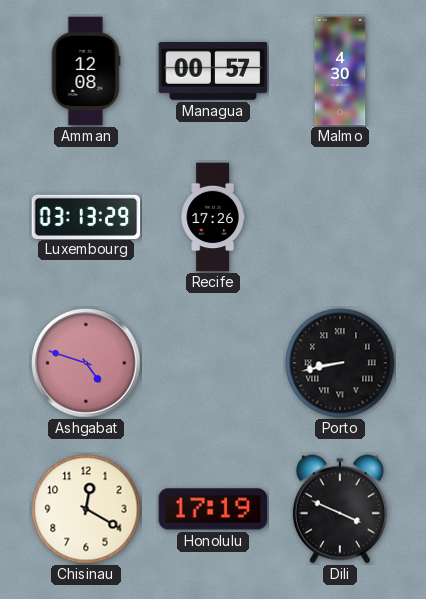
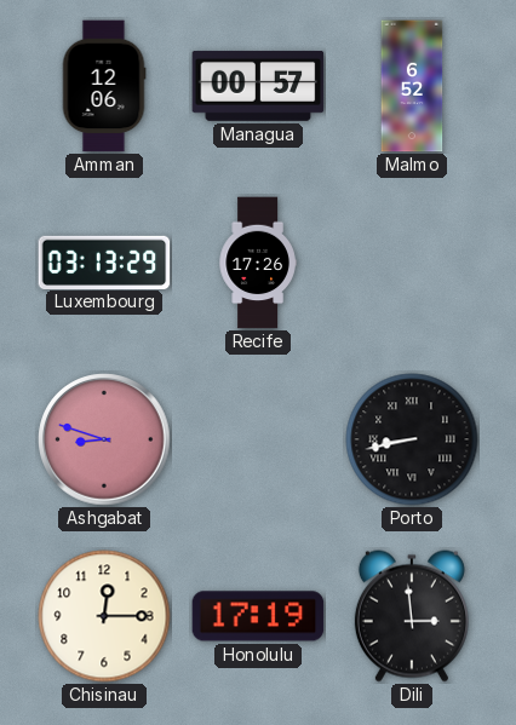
Amman: 12:08 -> 12:06 (104, 86)
Malmo: 4:30 -> 6:52 (412, 86)
Ashgabat: 4:48 -> 8:48 (104, 439)
Chisinau: 12:20 -> 12:15 (104, 616)
Dili: 3:49 -> 2:59 (412, 616)
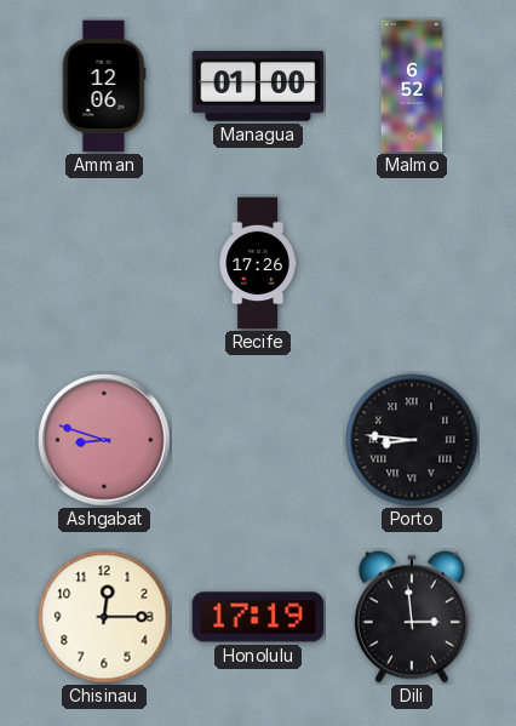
Managua: 00:57 -> 01:00 (258, 86)
Luxembourg: 03:13 -> none (104, 261)
Porto: 8:43 -> 8:46 (412, 440)
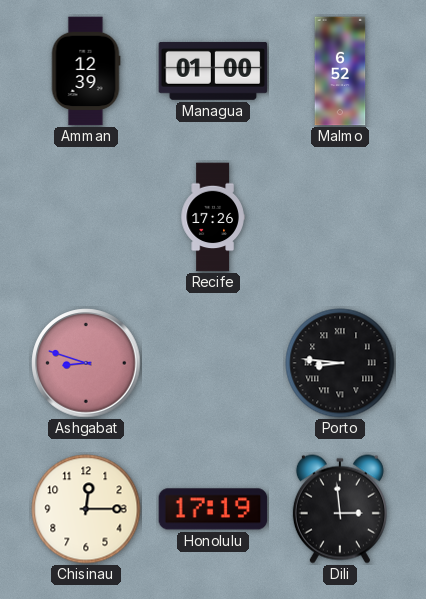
Amman: 12:06 -> 12:39 (86, 71)
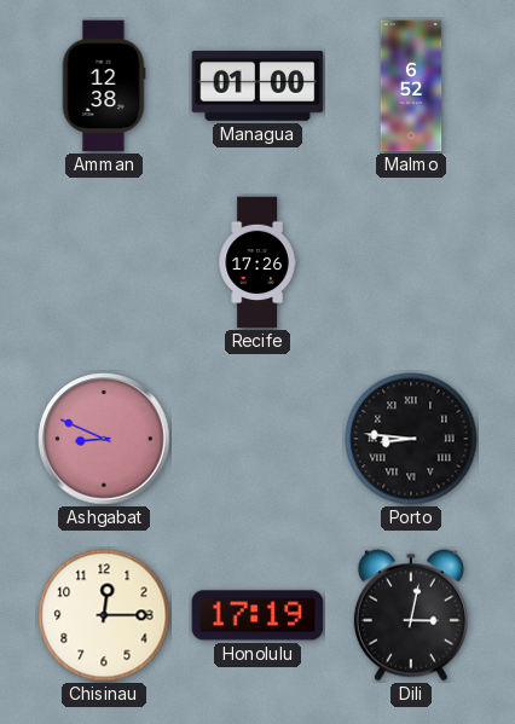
Amman: 12:39 -> 12:38 (104, 86)
Ashgabat: 8:48 -> 8:49 (104, 439)
Dili: 2:59 -> 3:02 (411, 615)
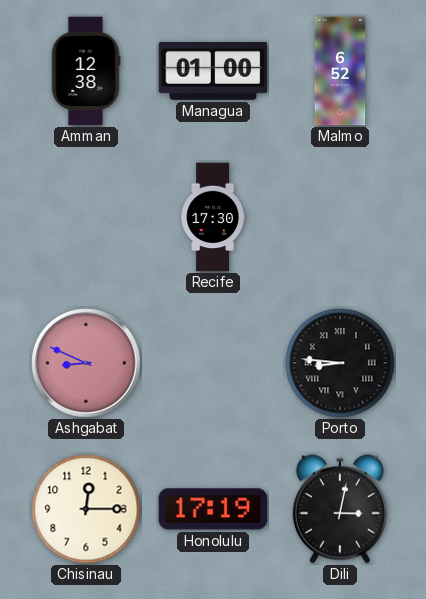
Recife: 17:26 -> 17:30 (213, 217)
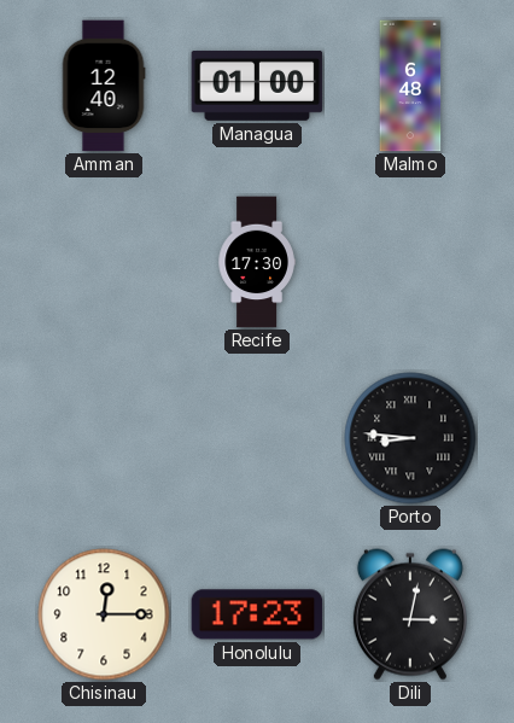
Amman: 12:38 -> 12:40 (104, 86)
Malmo: 6:52 -> 6:48 (410, 86)
Ashgabat: 8:49 -> none (86, 363)
Honolulu: 17:19 -> 17:23 (257, 614)
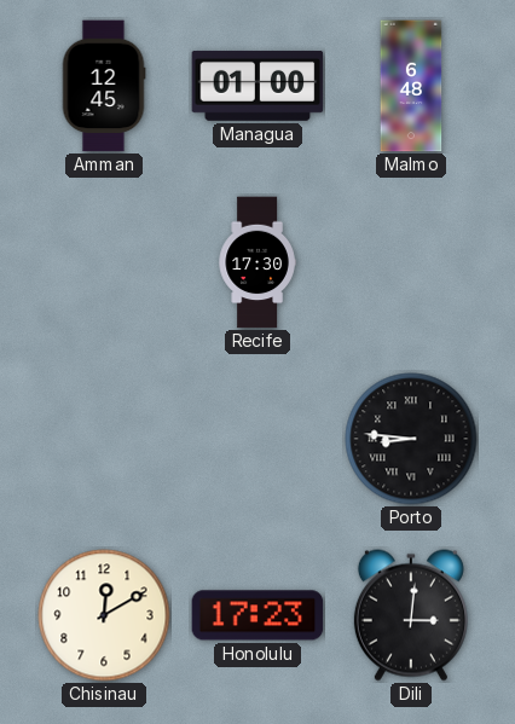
Amman: 12:40 -> 12:45 (104, 86)
Chisinau: 12:15 -> 12:10 (104, 615)
Dili: 3:02 -> 3:01 (411, 615)
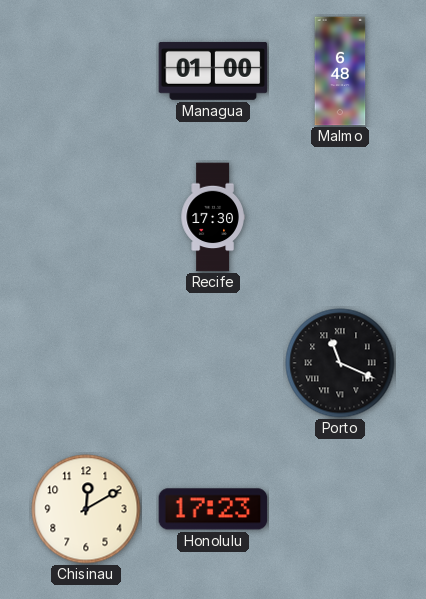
Amman: 12:45 -> none (104, 86)
Porto: 8:46 -> 11:19 (340, 363)
Dili: 3:01 -> none (411, 615)
